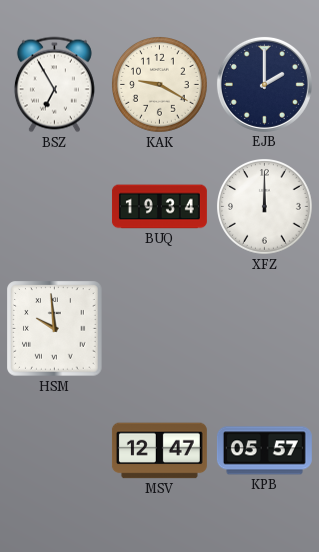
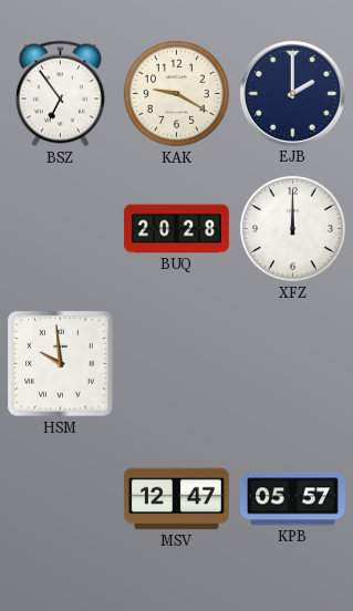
BSZ: 6:55 -> 6:54 (60, 94)
BUQ: 19:34 -> 20:28 (176, 229)
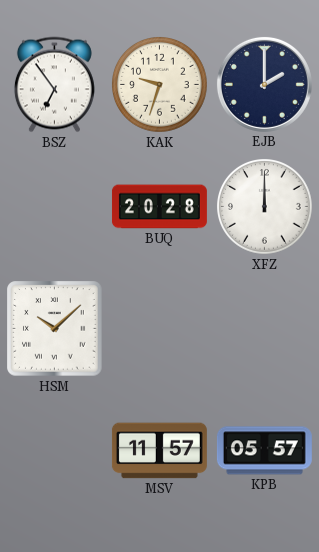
KAK: 9:20 -> 9:33 (160, 85)
HSM: 9:59 -> 10:08 (55, 329)
MSV: 12:47 -> 11:57 (159, 451)
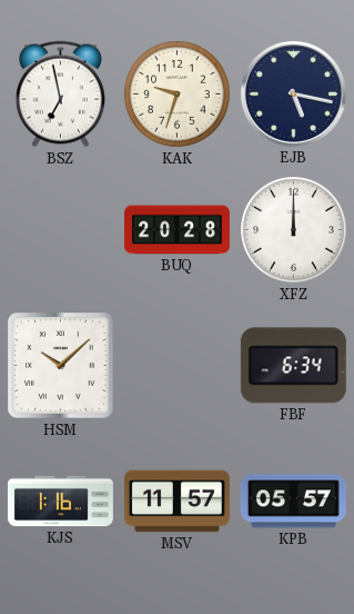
BSZ: 6:54 -> 6:58 (60, 95)
EJB: 2:00 -> 5:17 (293, 93)
FBF: none -> 6:34 (293, 366)
KJS: none -> 1:16 (60, 502)
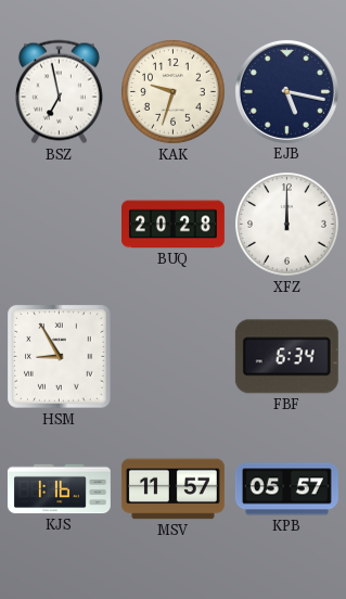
HSM: 10:08 -> 8:55 (60, 357)
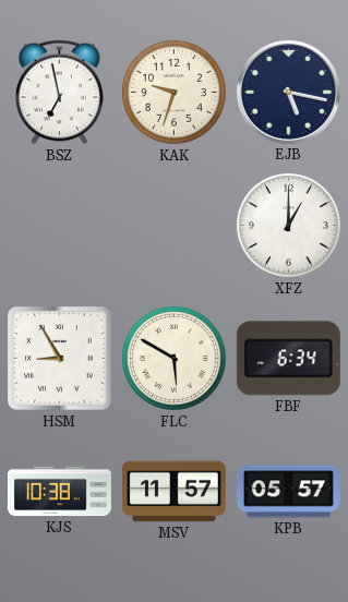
BUQ: 20:28 -> none (172, 225)
XFZ: 12:00 -> 1:00 (289, 226)
FLC: none -> 5:50 (175, 359)
KJS: 1:16 -> 10:38 (59, 492)
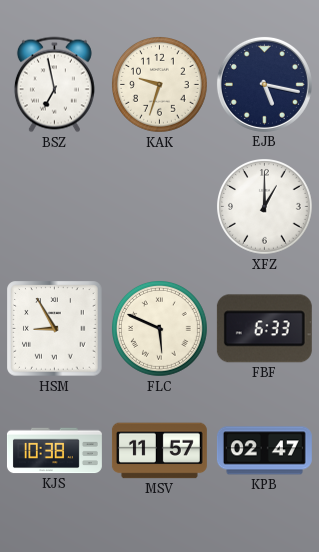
FLC: 5:50 -> 5:49 (160, 329)
FBF: 6:34 -> 6:33 (264, 329)
KPB: 05:57 -> 02:47 (264, 451)
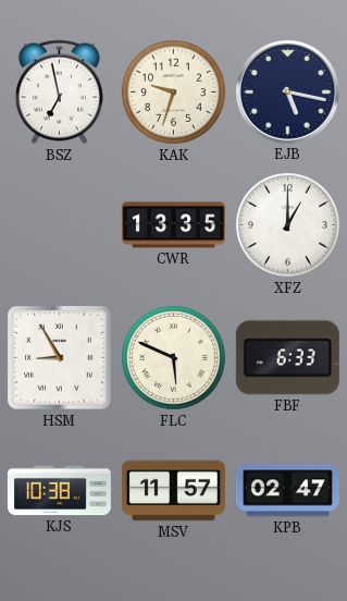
CWR: none -> 13:35 (173, 225)
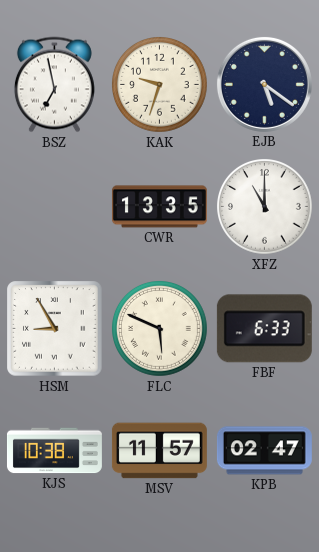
EJB: 5:17 -> 5:21 (264, 84)
XFZ: 1:00 -> 11:00 (265, 207)
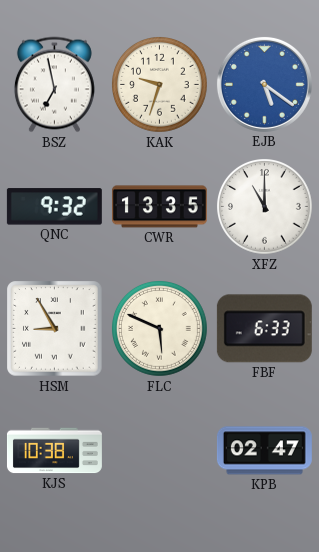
EJB dial: navy -> blue (264, 84)
QNC: none -> 9:32 (54, 207)
MSV: 11:57 -> none (159, 451)
